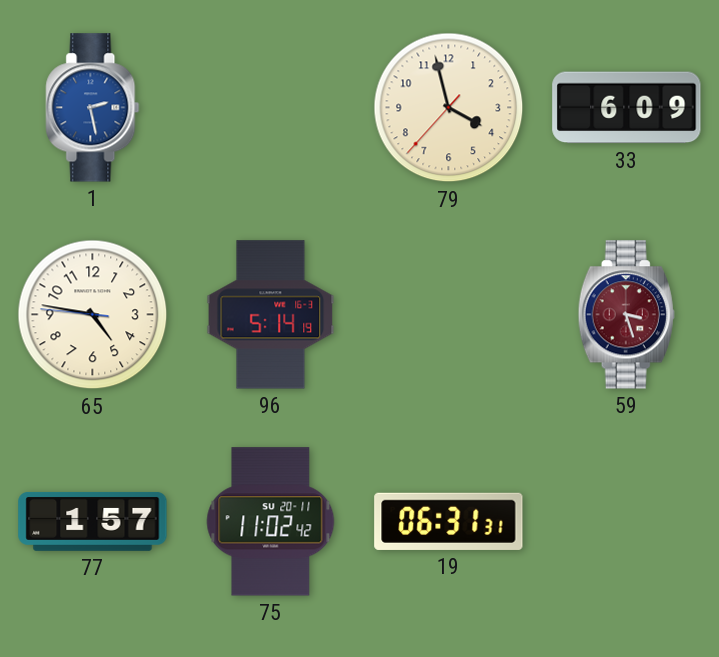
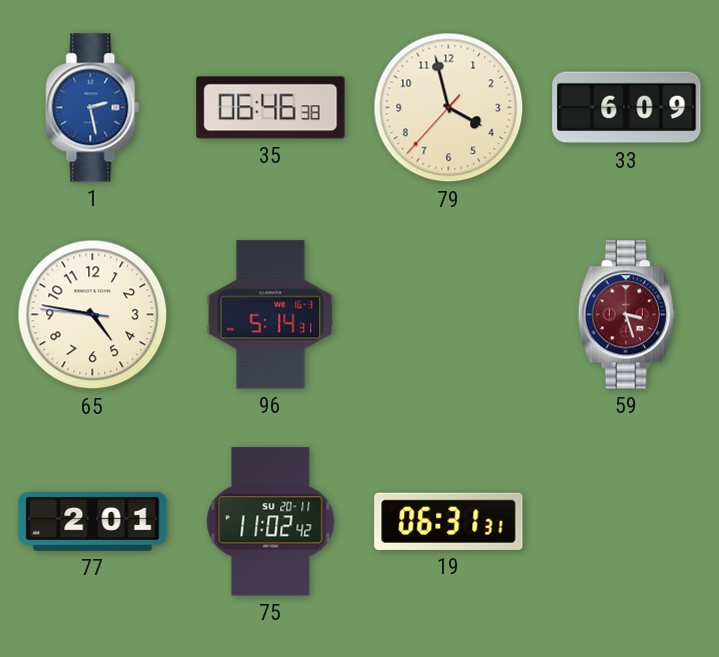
35: none -> 06:46 (271, 108)
96: 5:14:19 -> 5:14:31 (271, 315)
77: 1:57 -> 2:01 (93, 521)
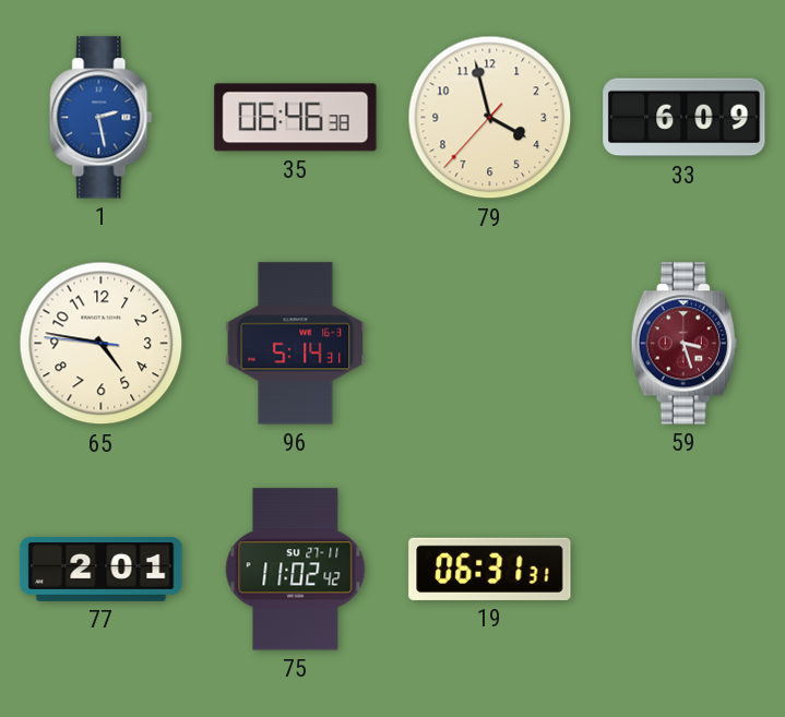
75 date: SU 20-11 -> SU 27-11 (296, 570)
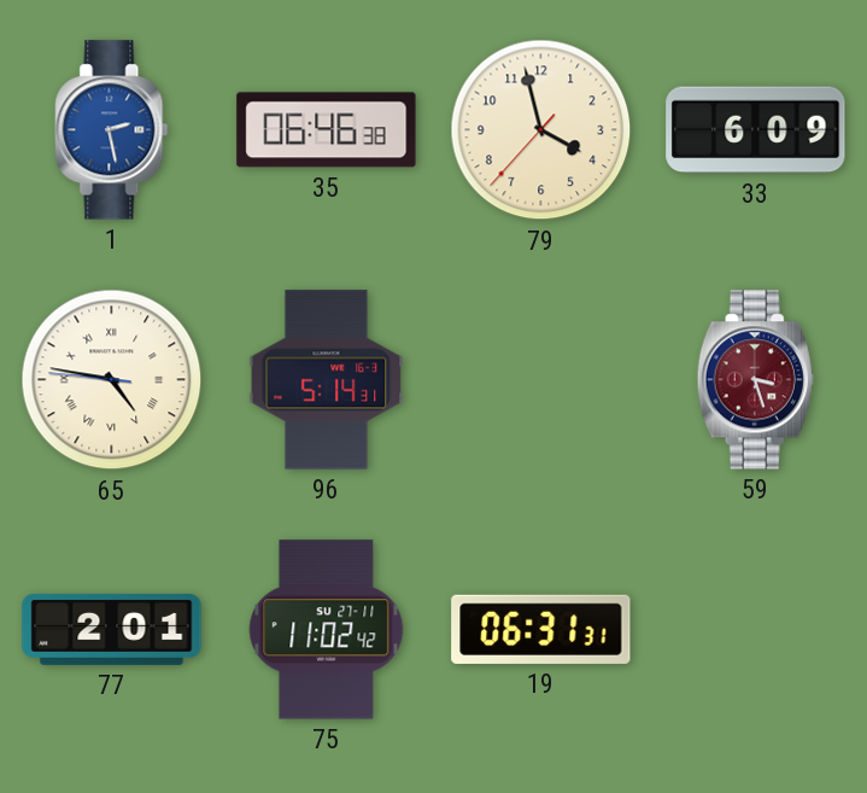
65 numerals: Arabic -> Roman (112, 380)
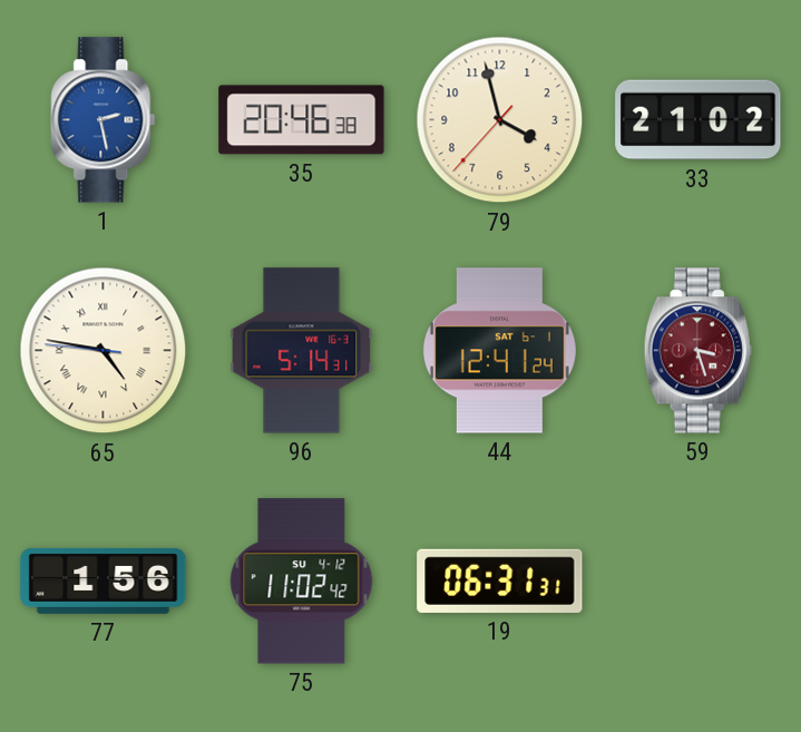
35: 06:46 -> 20:46 (302, 120)
33: 6:09 -> 21:02 (699, 120)
44: none -> 12:41 (499, 351)
77: 2:01 -> 1:56 (104, 580)
75 date: SU 27-11 -> SU 4-12 (302, 582)
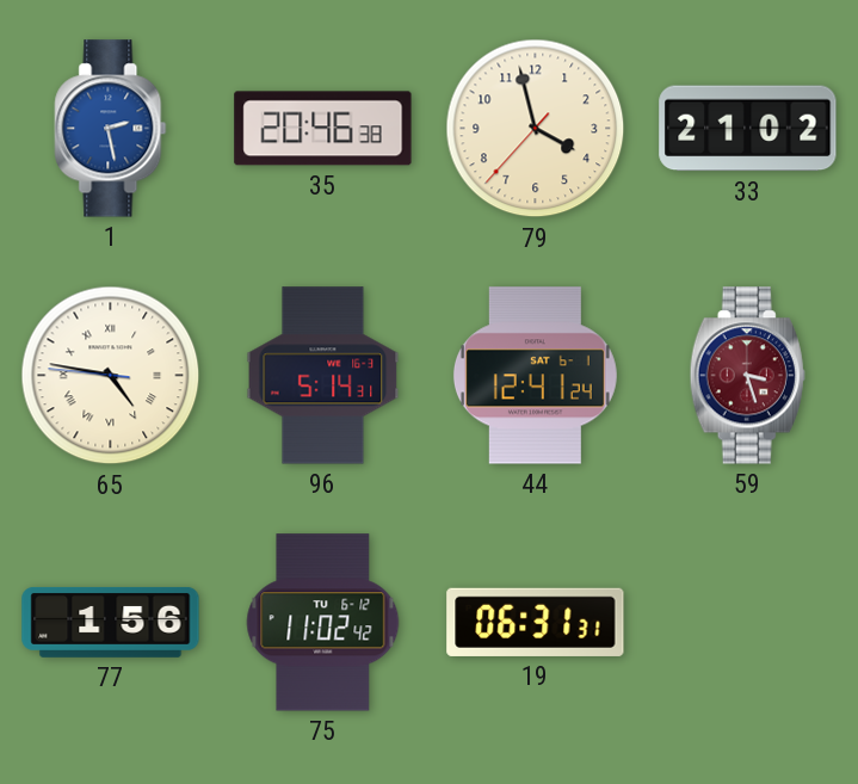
75 date: SU 4-12 -> TU 6-12 (323, 623)
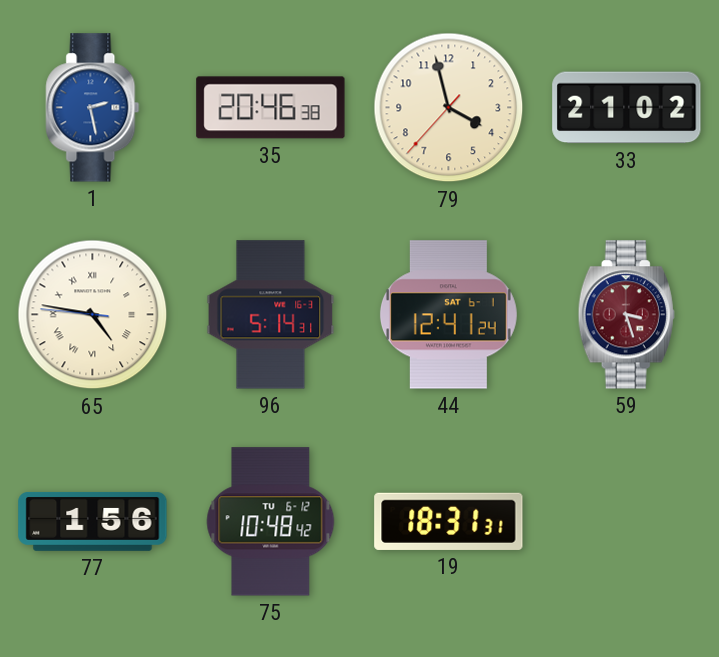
75: 11:02 -> 10:48 (271, 522)
19: 06:31 -> 18:31 (449, 521)
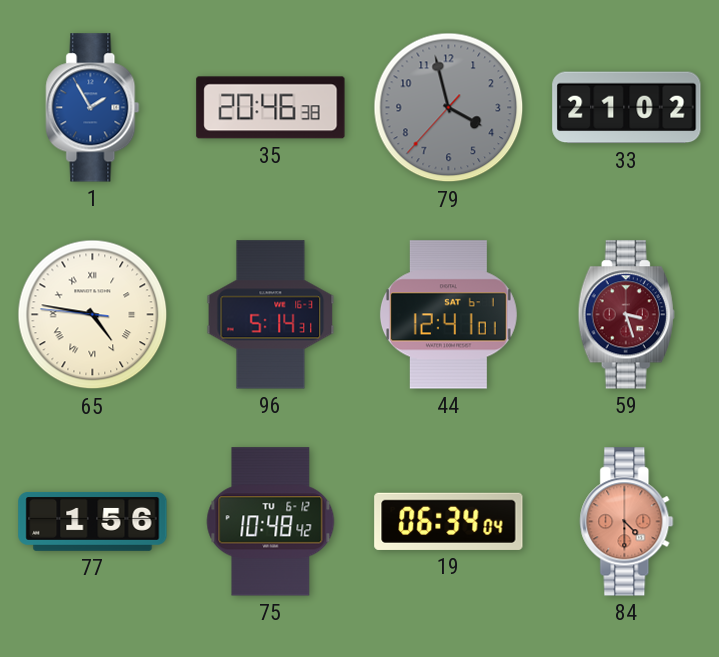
1: 2:28 -> 1:55 (93, 108)
79 dial: cream -> grey (449, 108)
44: 12:41:24 -> 12:41:01 (448, 315)
19: 18:31 -> 06:34 (449, 521)
84: none -> 4:30 (627, 522)
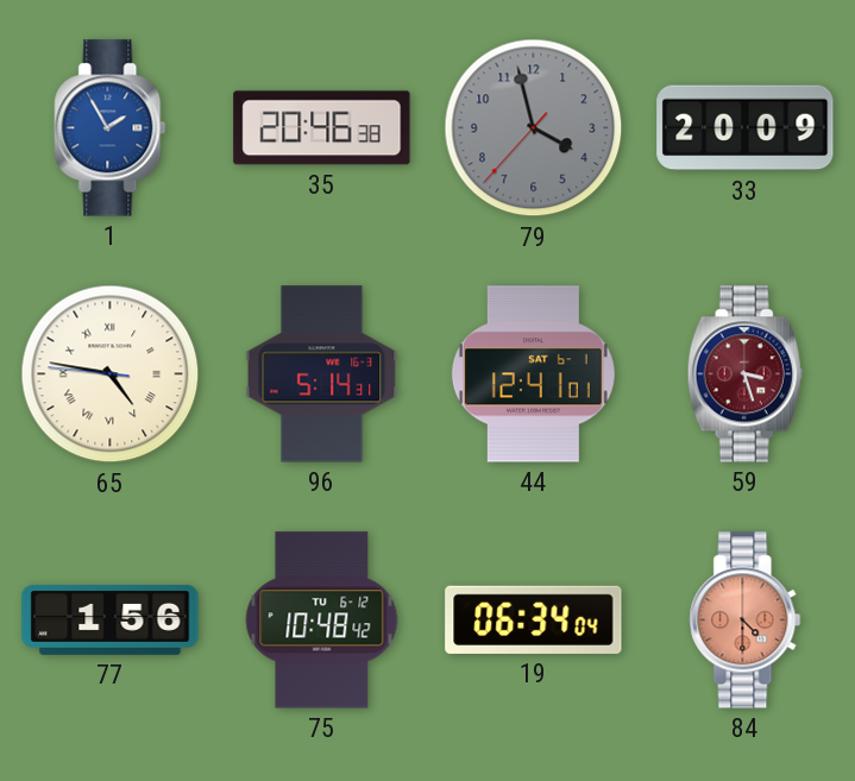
33: 21:02 -> 20:09 (746, 128)
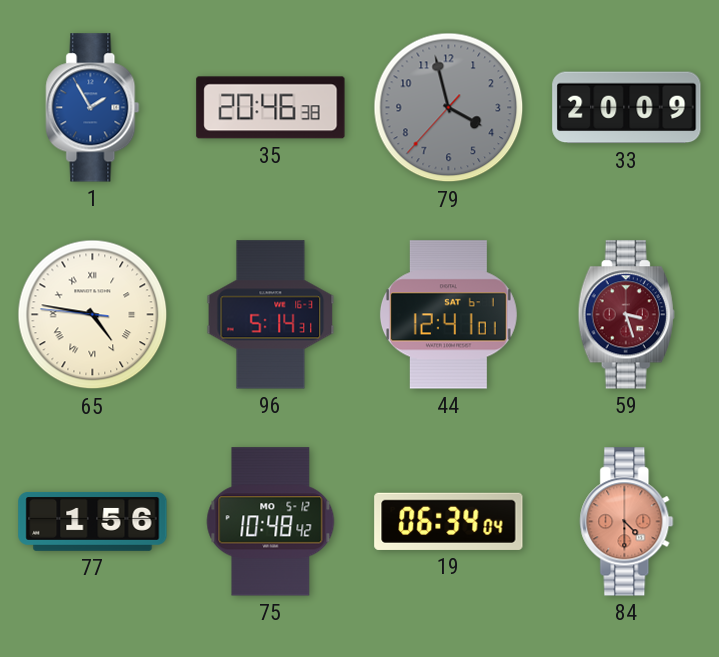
75 date: TU 6-12 -> MO 5-12 (271, 522)
